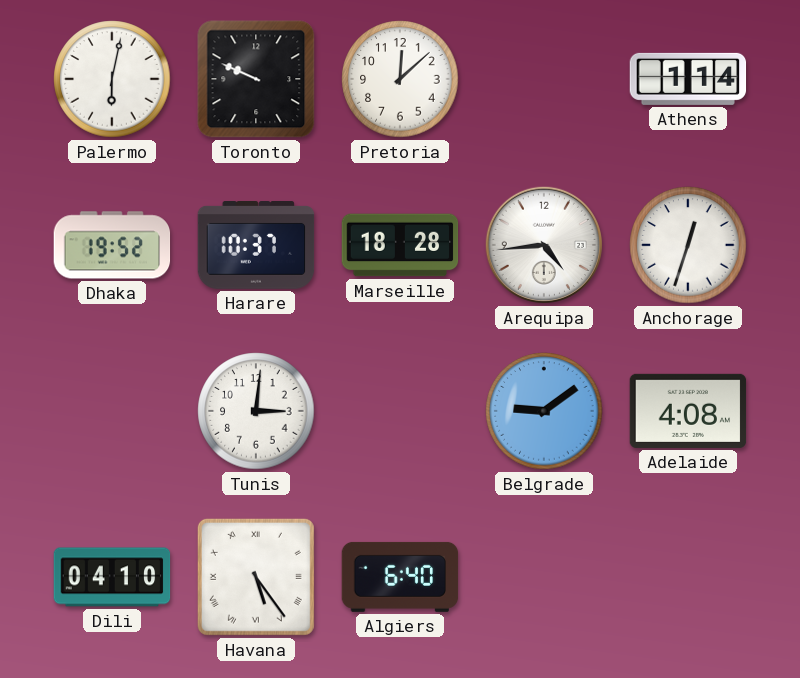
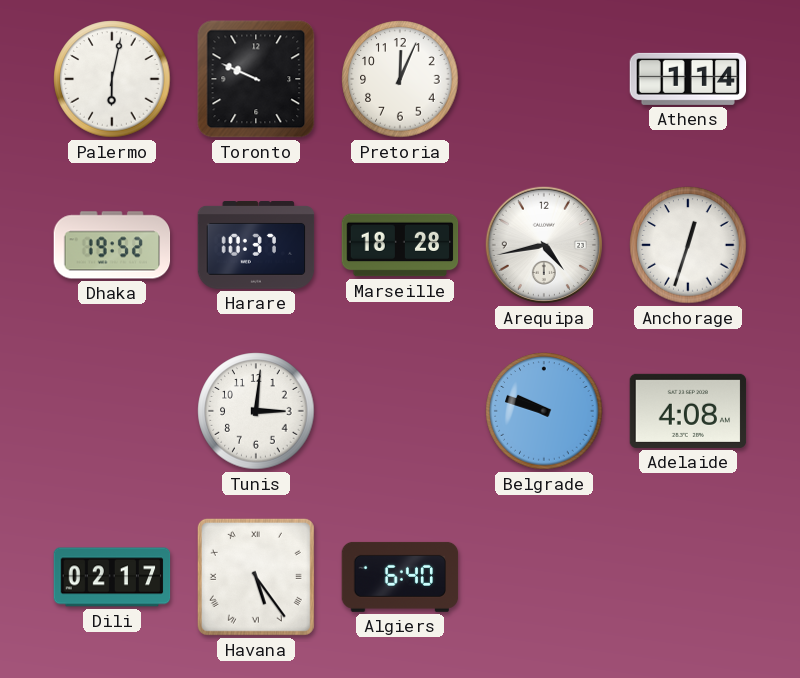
Pretoria: 12:08 -> 12:04 (400, 79)
Arequipa: 4:44 -> 4:43 (544, 245)
Belgrade: 9:09 -> 9:48 (544, 411)
Dili: 04:10 -> 02:17 (112, 577)
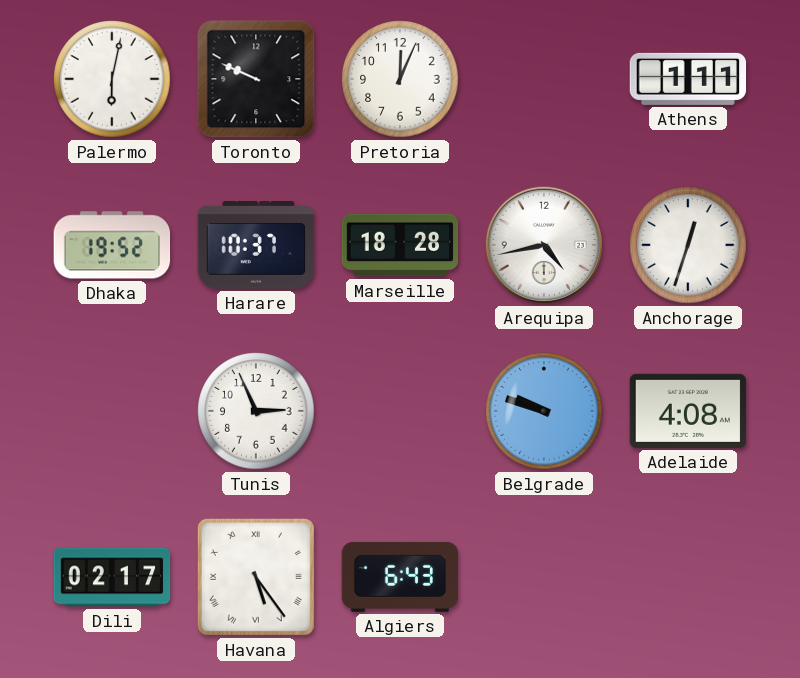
Athens: 1:14 -> 1:11 (688, 79)
Tunis: 3:01 -> 2:56 (256, 411)
Algiers: 6:40 -> 6:43 (400, 577)
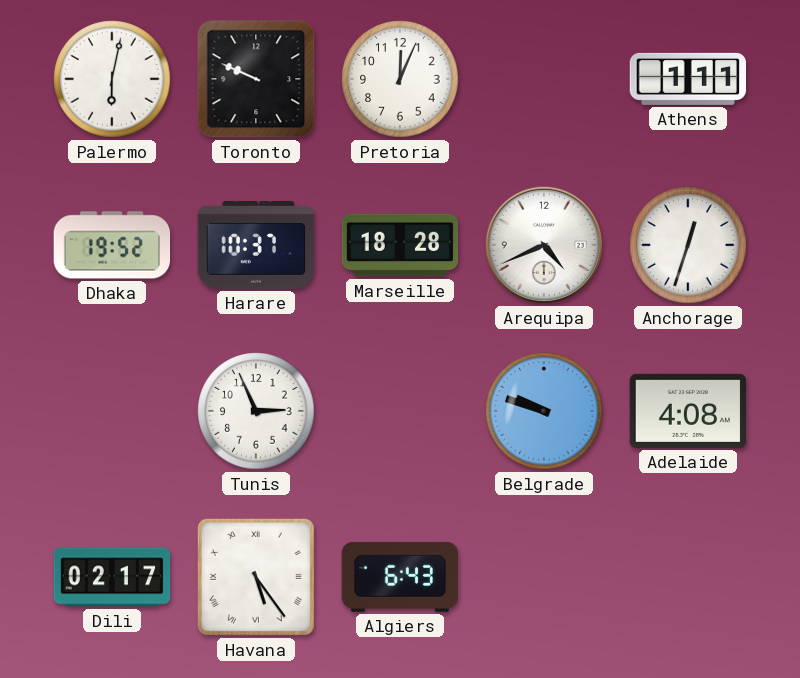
Arequipa: 4:43 -> 4:41 (544, 245)
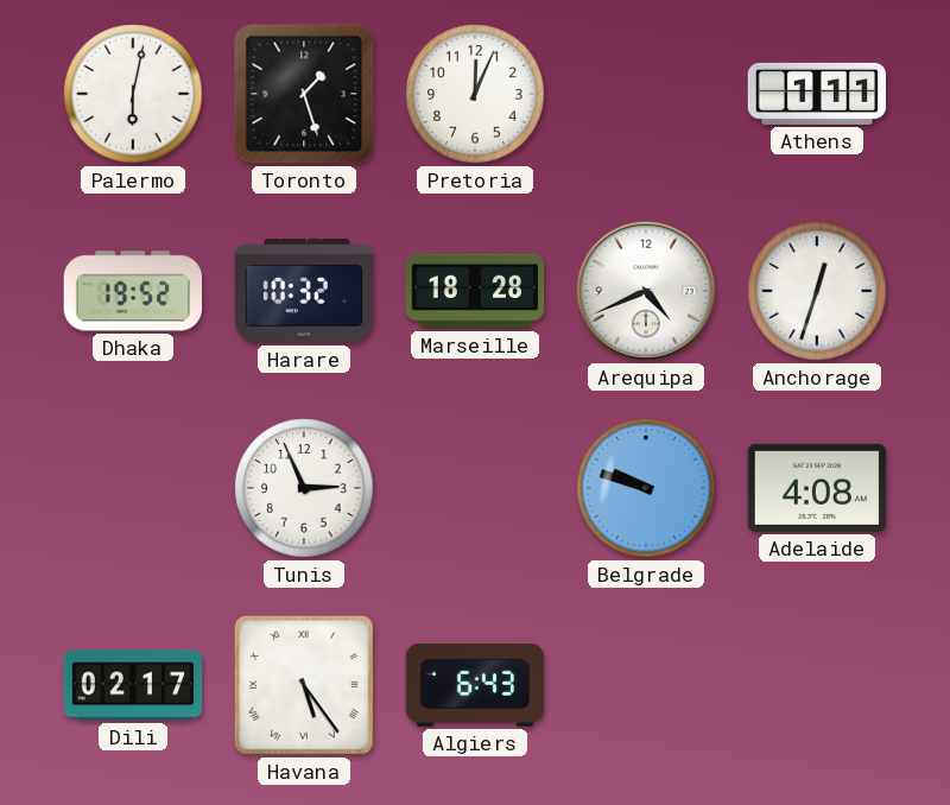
Toronto: 9:49 -> 1:27 (304, 94)
Harare: 10:37 -> 10:32 (304, 292)
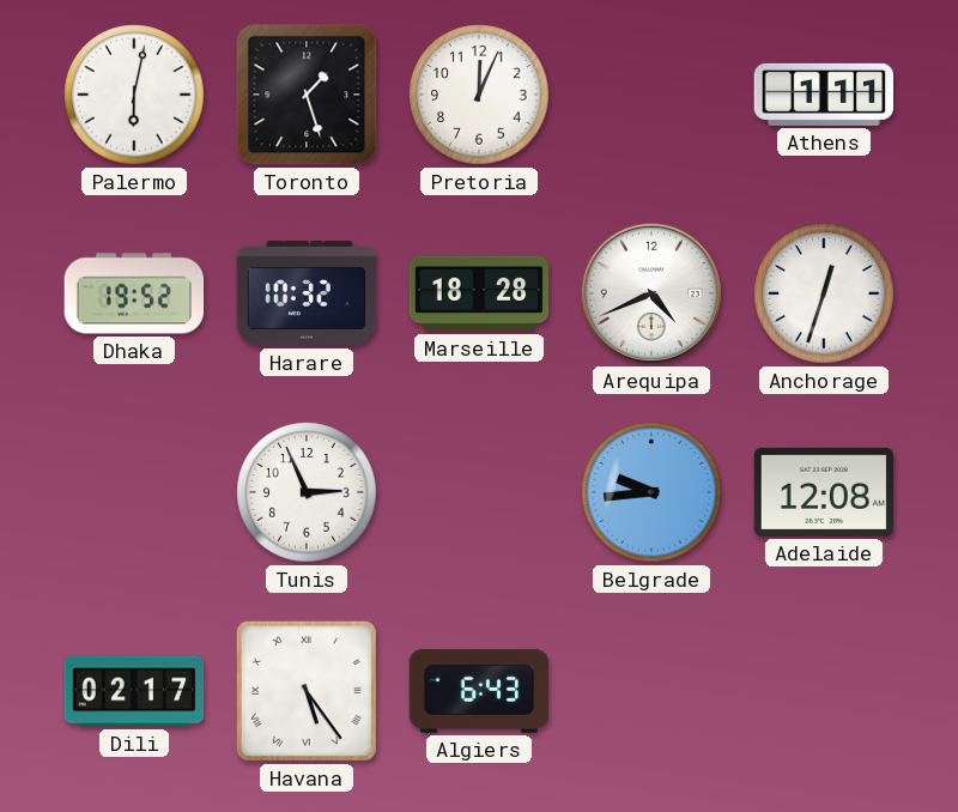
Belgrade: 9:48 -> 9:44 (651, 492)
Adelaide: 4:08 -> 12:08 (824, 492)
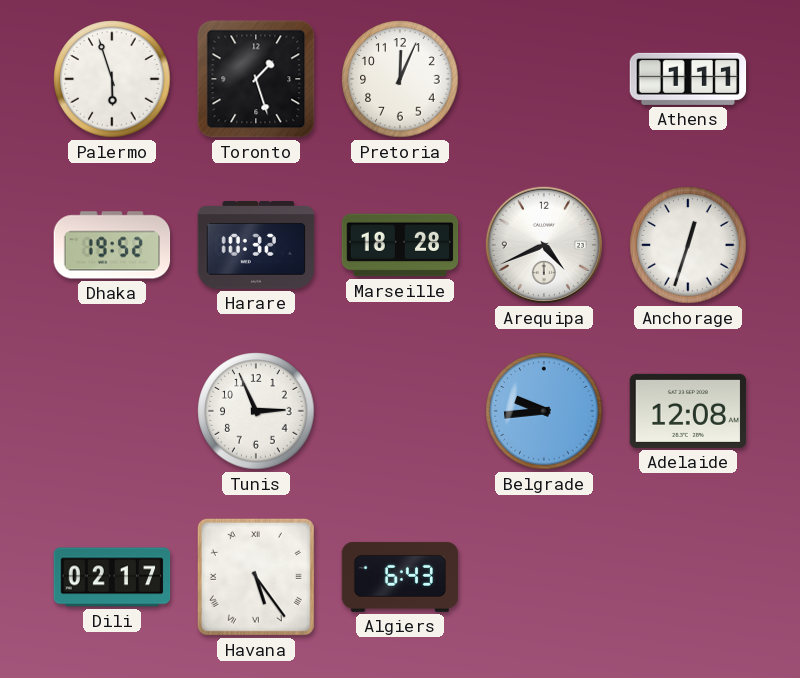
Palermo: 6:02 -> 5:57 (112, 79)
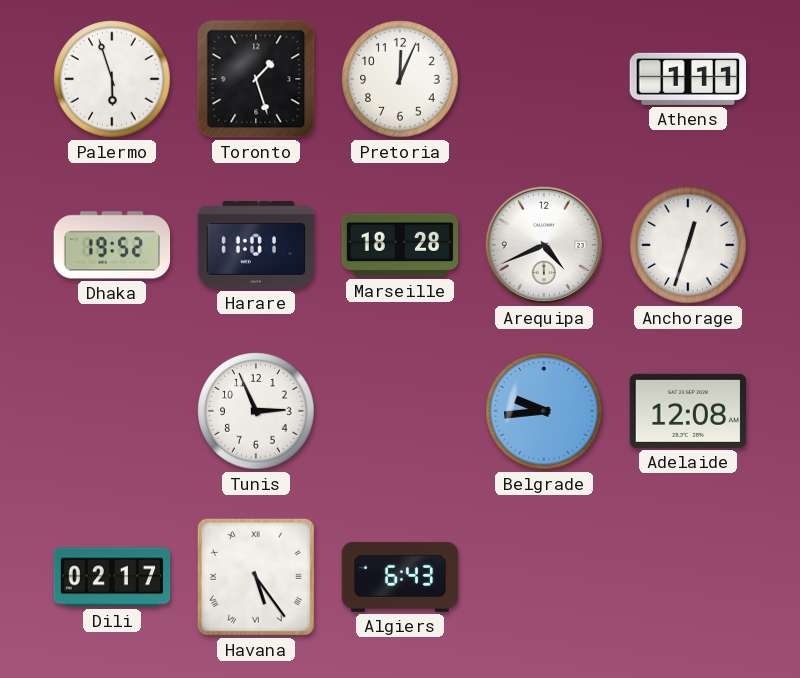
Harare: 10:32 -> 11:01 (256, 246)
